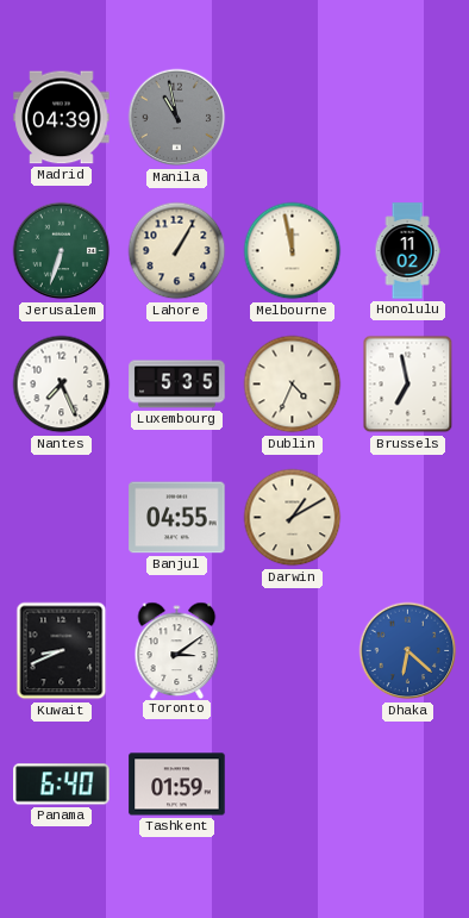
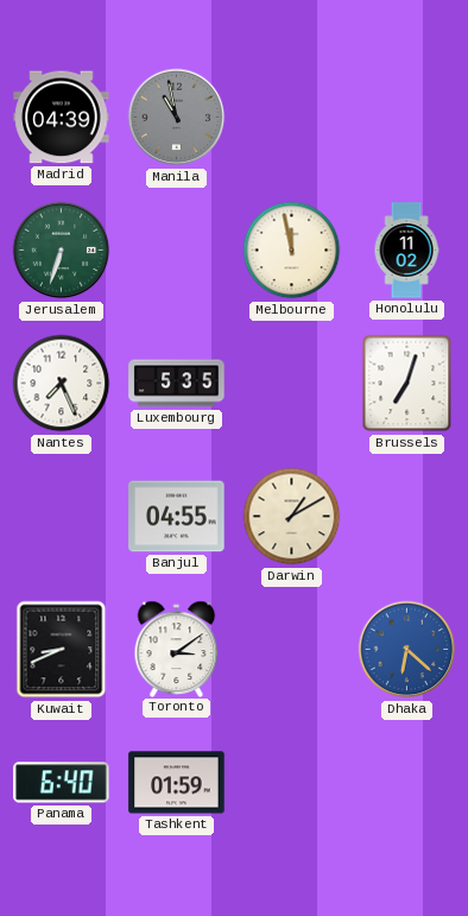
Lahore: 1:05 -> none (177, 251)
Dublin: 4:34 -> none (293, 385)
Brussels: 6:58 -> 7:03 (407, 384)
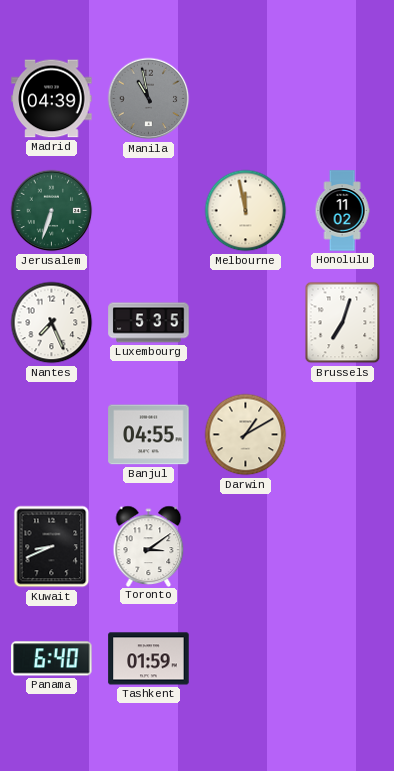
Dhaka: 6:22 -> none (407, 650)
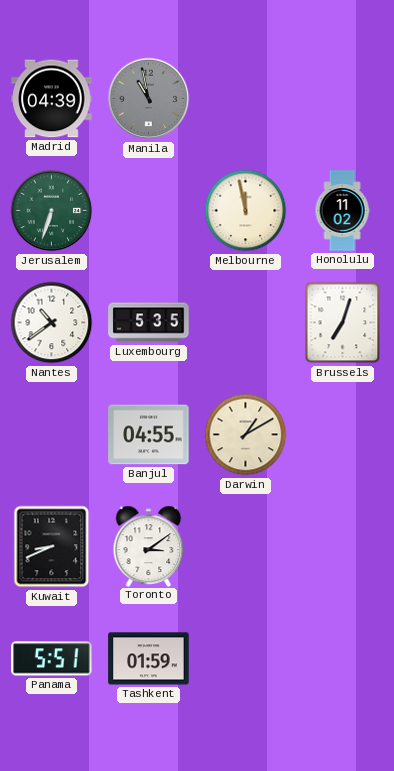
Nantes: 7:26 -> 10:39 (52, 323)
Panama: 6:40 -> 5:51 (52, 659)
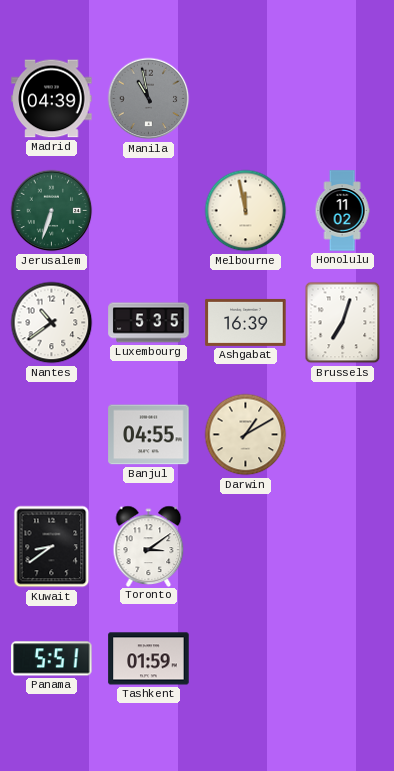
Ashgabat: none -> 16:39 (246, 322)
Kuwait: 8:41 -> 8:39 (52, 547)
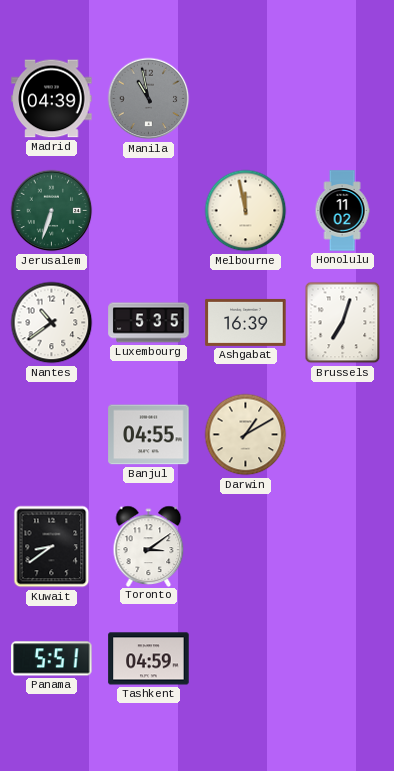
Tashkent: 01:59 -> 04:59 (149, 659)
